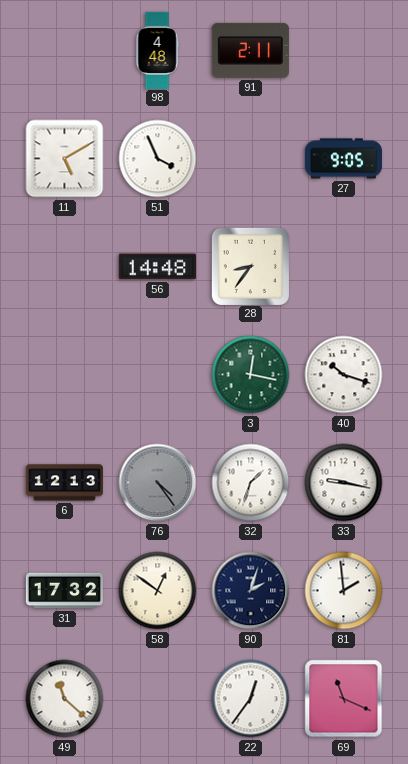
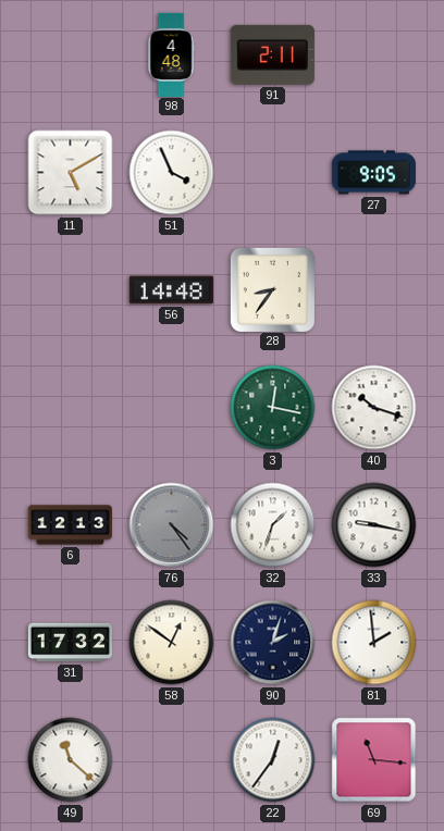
69: 11:19 -> 11:16 (374, 760)
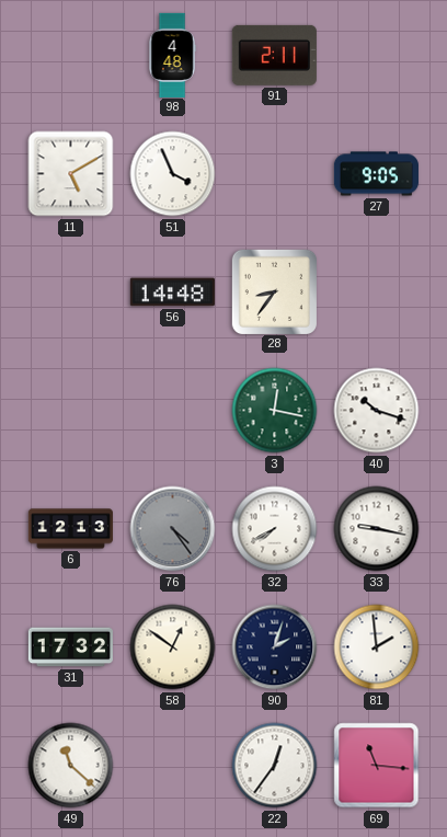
32: 1:33 -> 7:40 (275, 529)
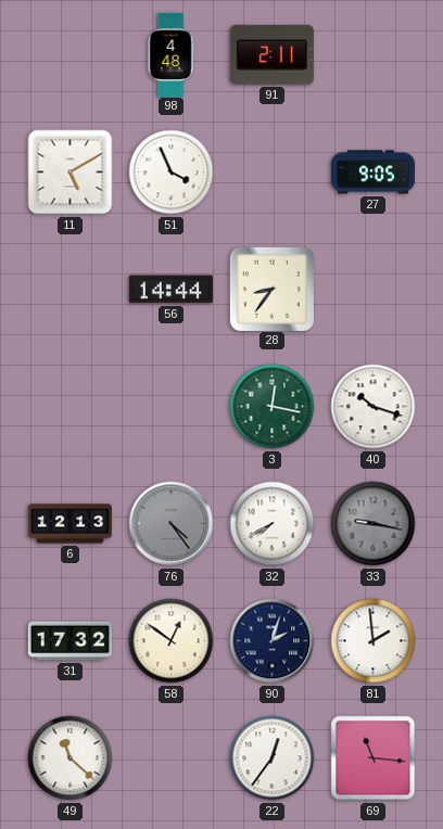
56: 14:48 -> 14:44 (170, 290)
33 dial: white -> grey (374, 524)
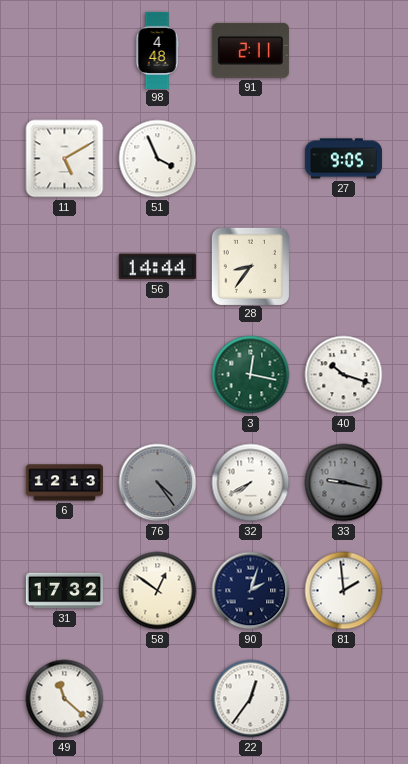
69: 11:16 -> none (374, 758)
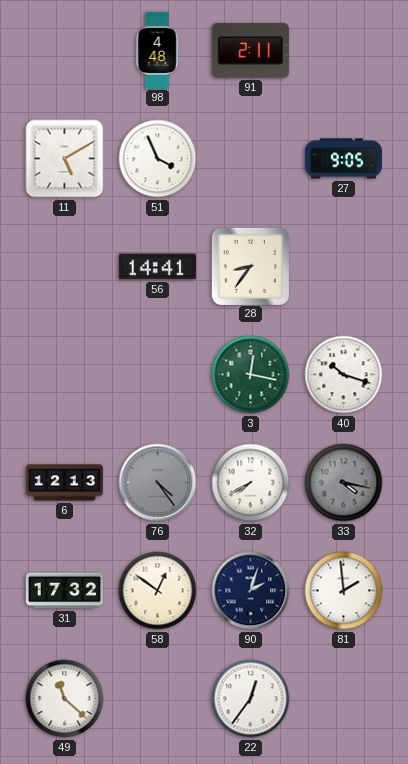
56: 14:44 -> 14:41 (157, 267)
33: 9:17 -> 4:17 (344, 483)
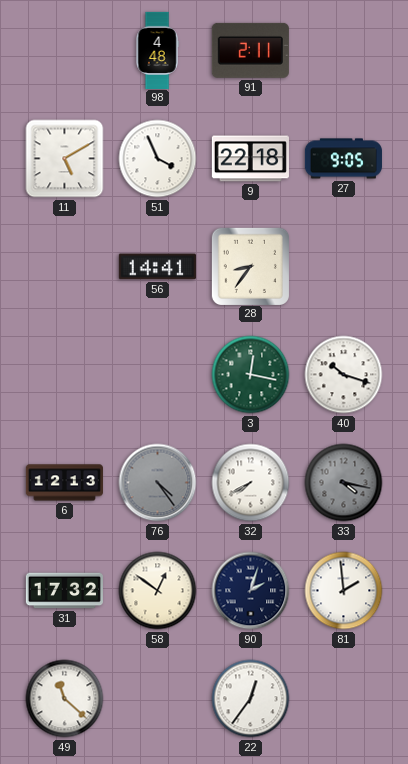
9: none -> 22:18 (250, 159)
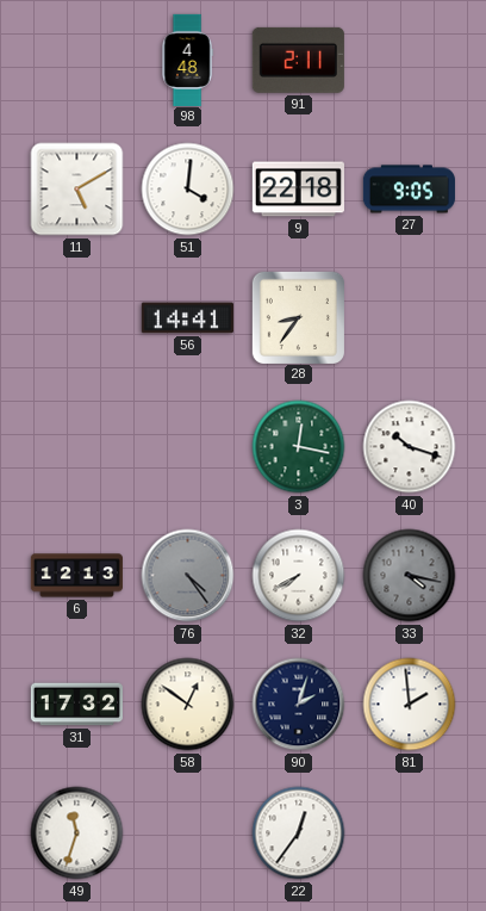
51: 3:56 -> 4:01 (188, 190)
49: 11:22 -> 11:33 (77, 833)
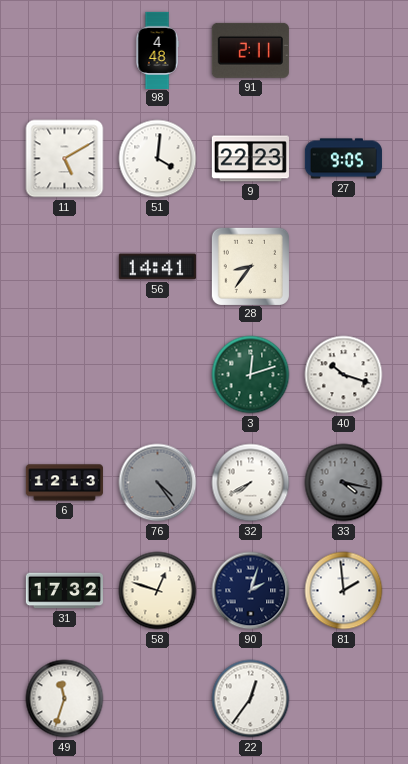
9: 22:18 -> 22:23 (250, 159)
3: 12:17 -> 12:12 (251, 375)
58: 12:51 -> 12:48 (158, 591)
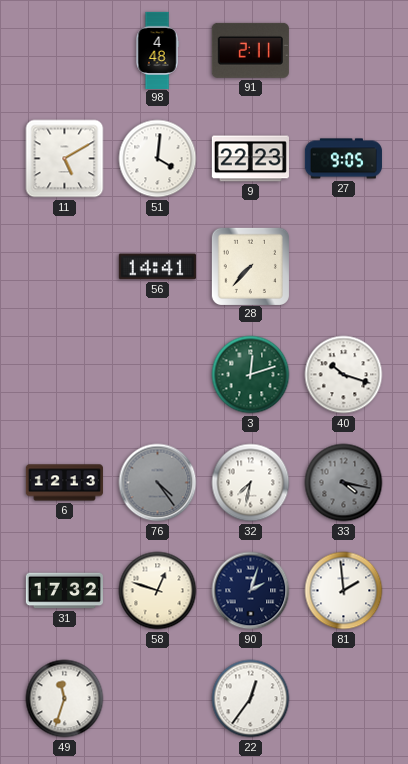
28: 8:36 -> 7:37 (250, 266)
32: 7:40 -> 7:32 (251, 483)
